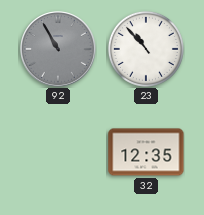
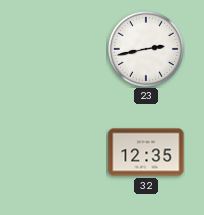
92: 10:55 -> none (58, 49)
23: 10:53 -> 2:43 (146, 49)
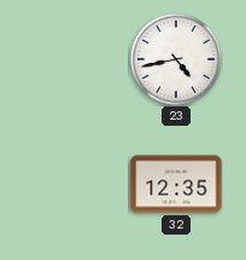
23: 2:43 -> 4:43 (176, 59)
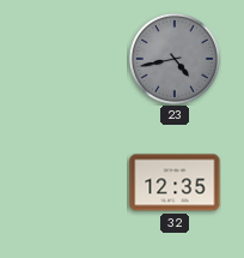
23 dial: white -> grey (175, 59)
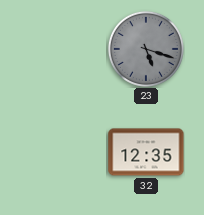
23: 4:43 -> 5:18 (146, 49)
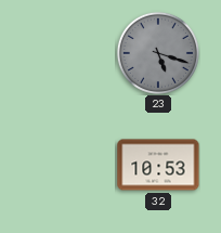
32: 12:35 -> 10:53 (158, 165)
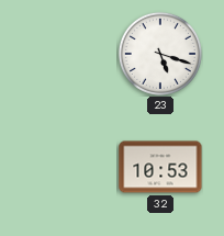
23 dial: grey -> white (160, 54)
